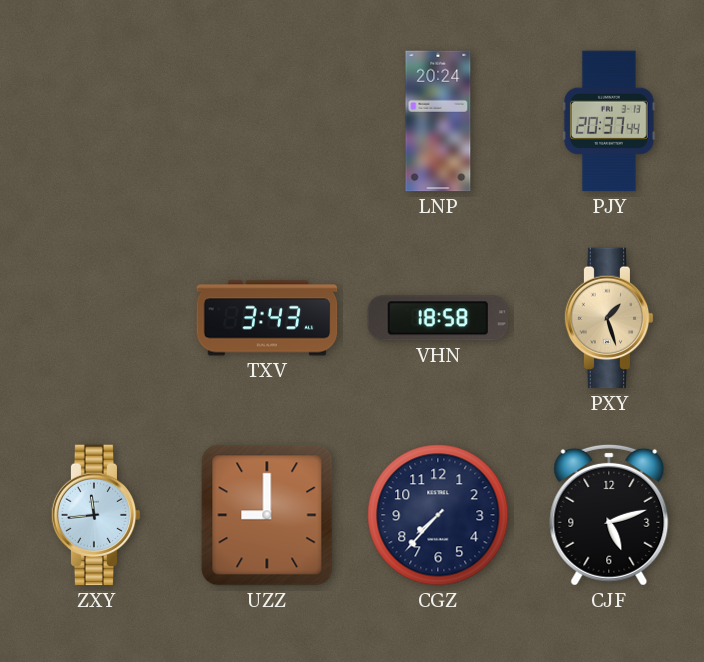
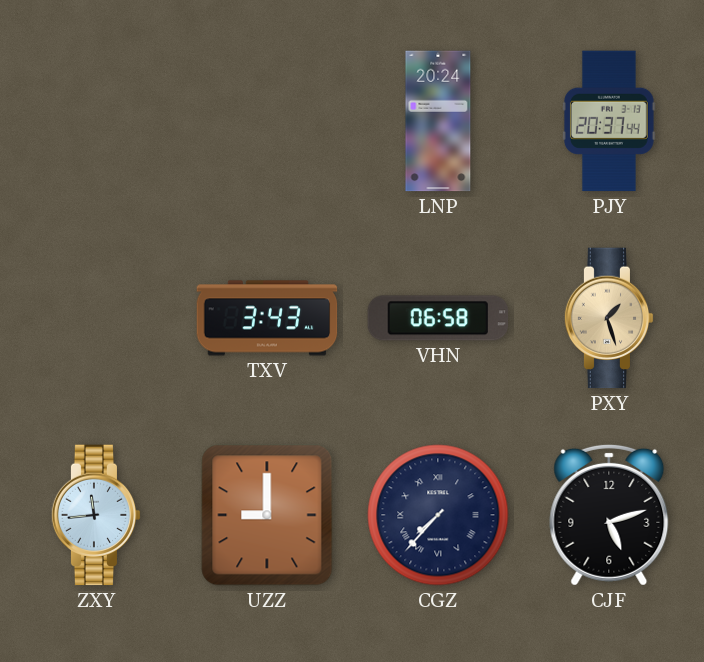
VHN: 18:58 -> 06:58 (438, 318)
CGZ numerals: Arabic -> Roman (438, 515)
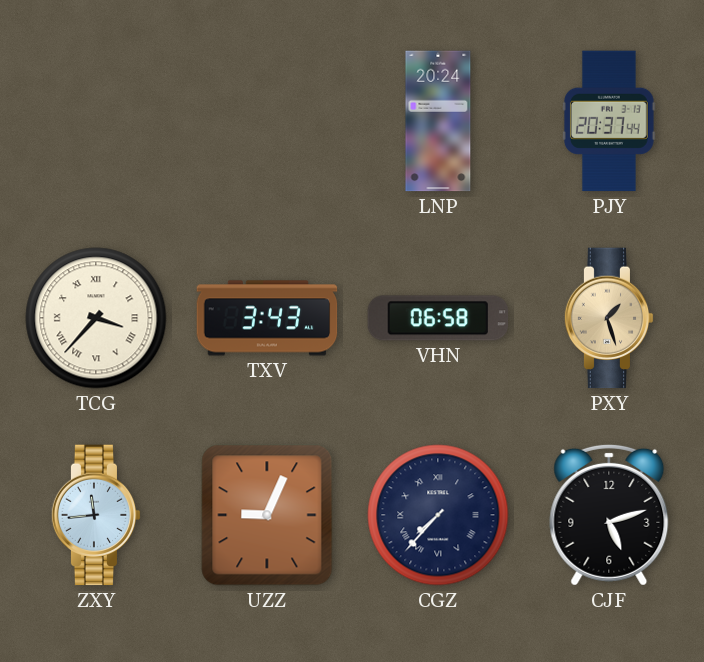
TCG: none -> 3:37 (96, 318)
UZZ: 9:00 -> 9:04 (267, 515)
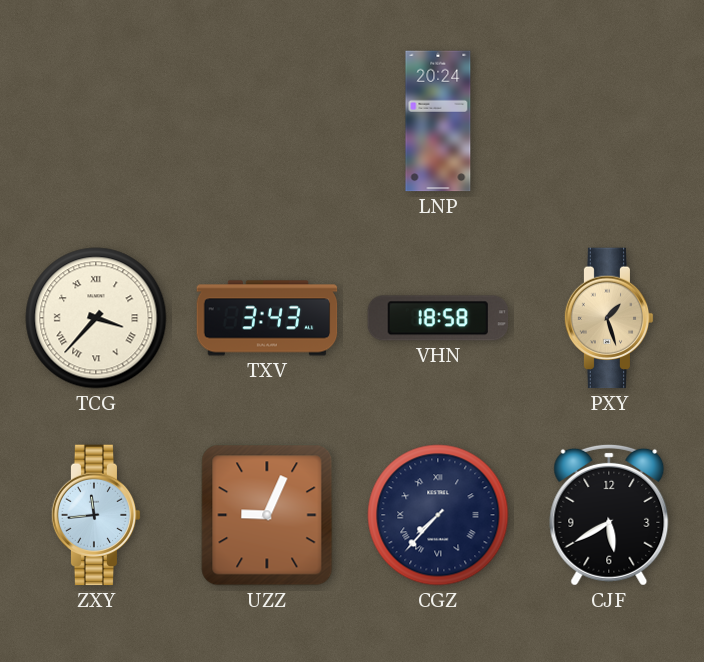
PJY: 20:37 -> none (609, 121)
VHN: 06:58 -> 18:58 (438, 318)
CJF: 5:12 -> 5:40 (609, 515)
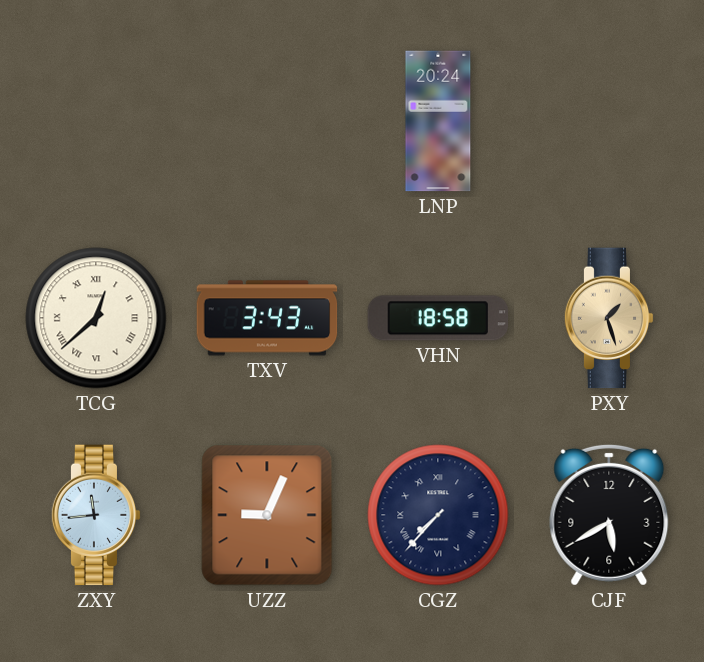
TCG: 3:37 -> 12:38 (96, 318)
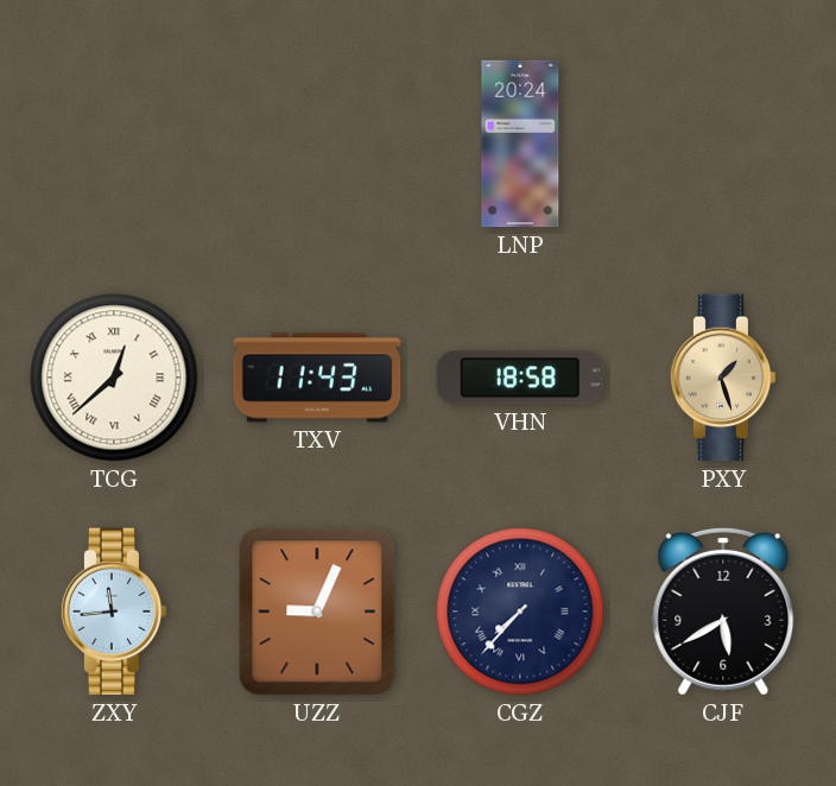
TXV: 3:43 -> 11:43 (317, 378)
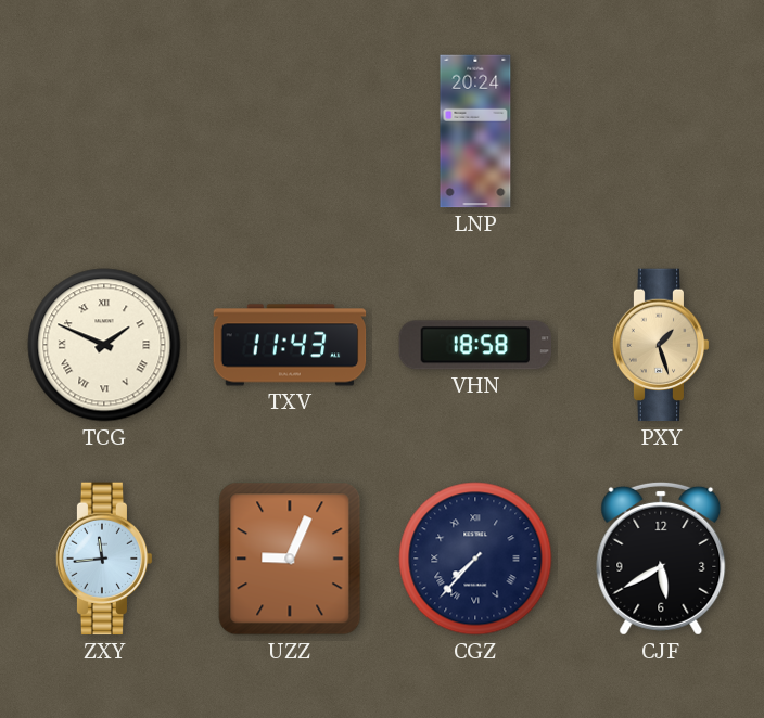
TCG: 12:38 -> 1:49 (104, 345)
